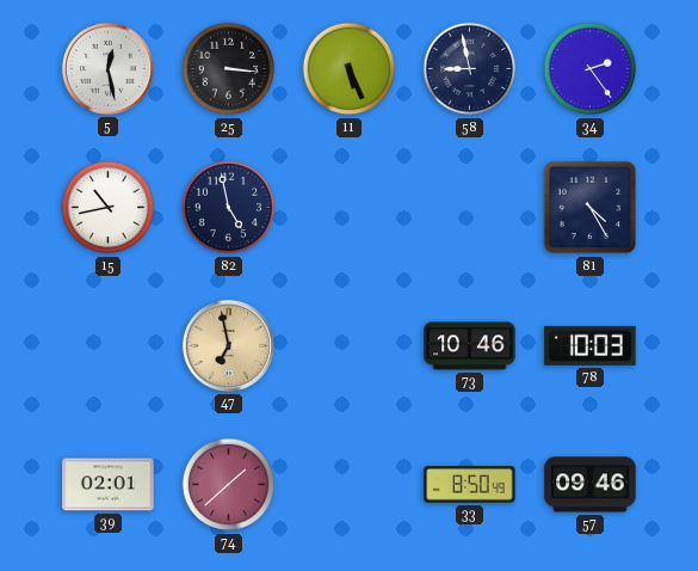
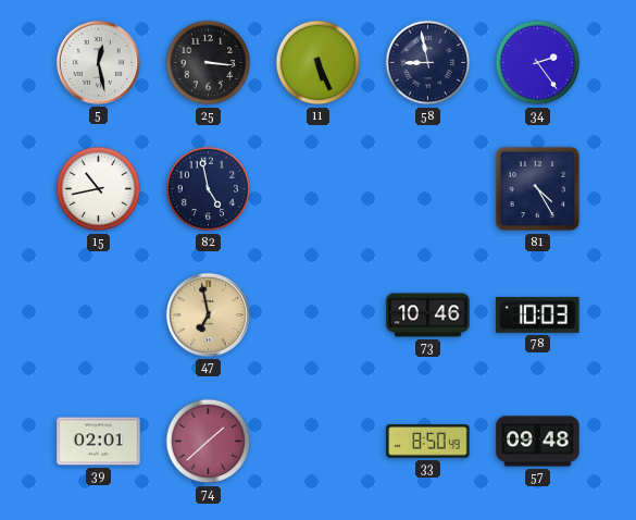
57: 09:46 -> 09:48 (538, 442)
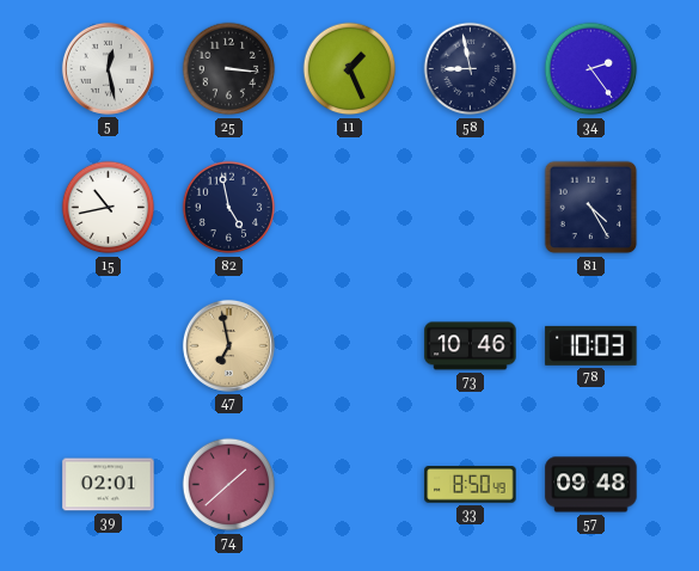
11: 5:26 -> 1:26 (350, 69)
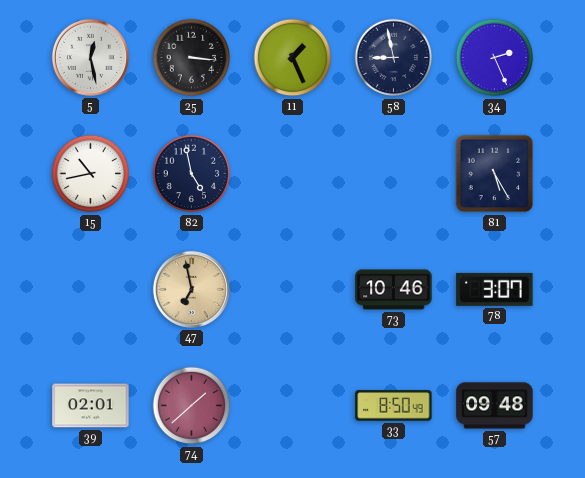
34: 2:24 -> 2:26 (495, 58)
81: 4:25 -> 5:25 (495, 174)
78: 10:03 -> 3:07 (495, 289)
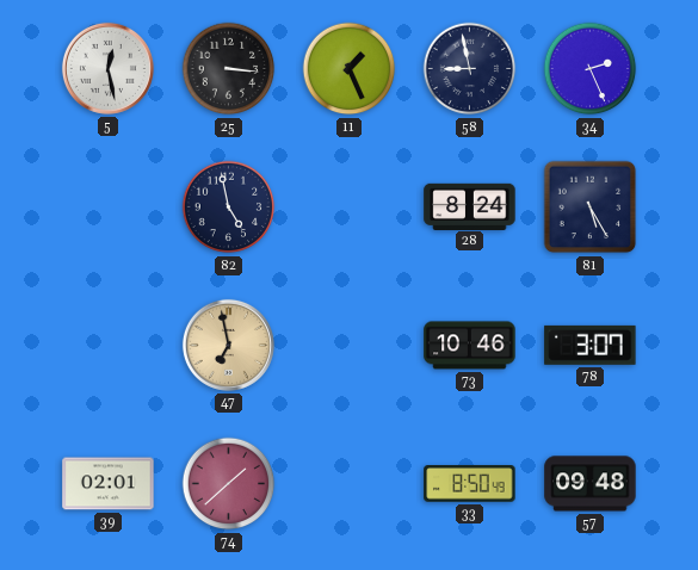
15: 10:43 -> none (91, 174)
28: none -> 8:24 (470, 206)
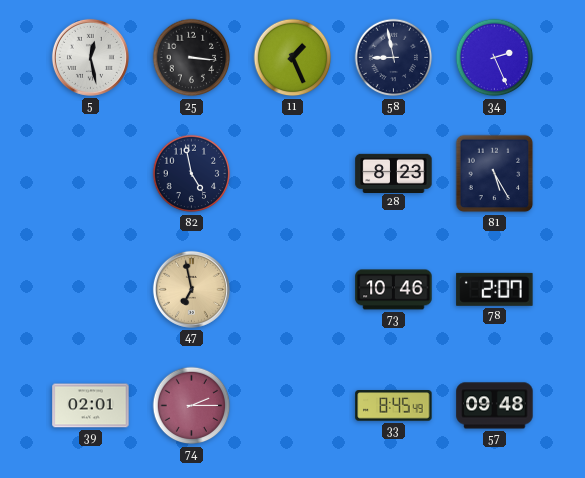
28: 8:24 -> 8:23 (394, 173)
78: 3:07 -> 2:07 (495, 289)
74: 1:38 -> 2:15 (192, 406)
33: 8:50 -> 8:45 (394, 406)
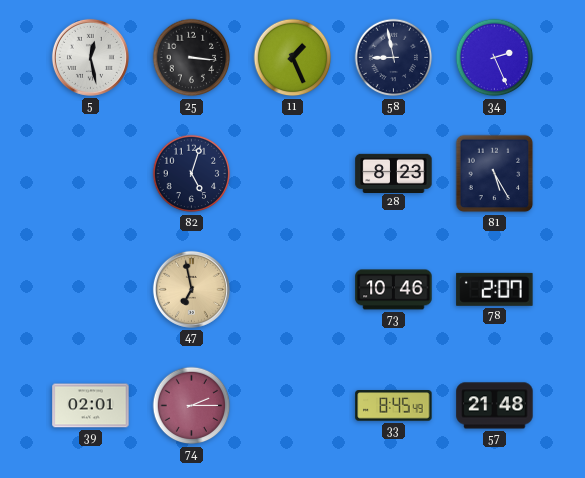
82: 4:58 -> 5:03 (192, 174)
57: 09:48 -> 21:48 (495, 406)
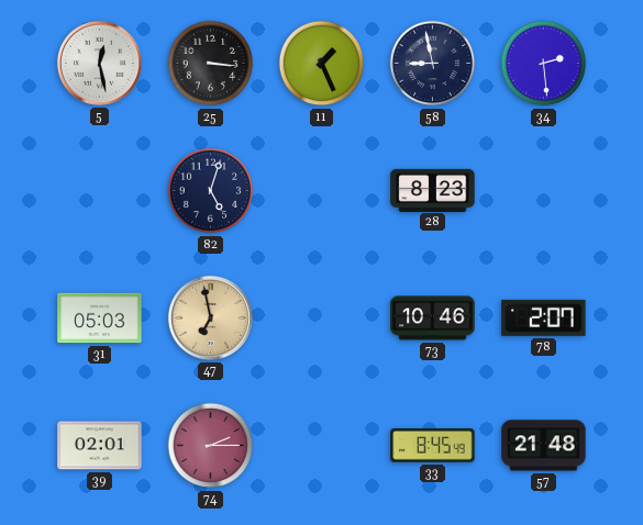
34: 2:26 -> 2:29 (544, 64)
81: 5:25 -> none (495, 174)
31: none -> 05:03 (100, 319)
